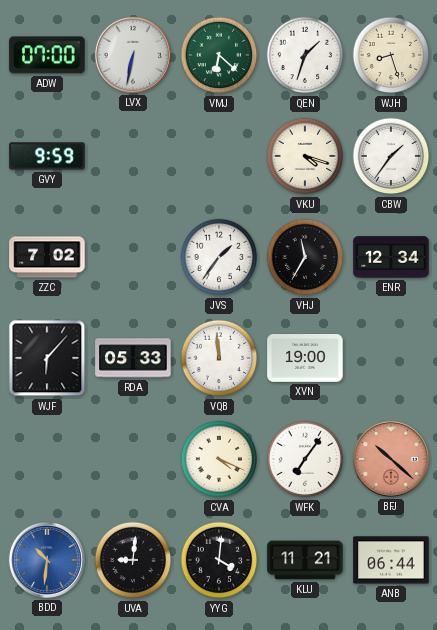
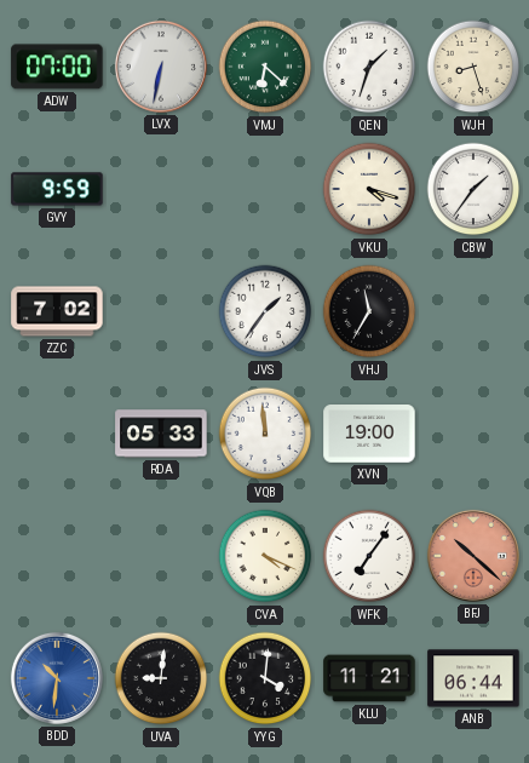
ENR: 12:34 -> none (391, 257)
WJF: 6:07 -> none (47, 358)
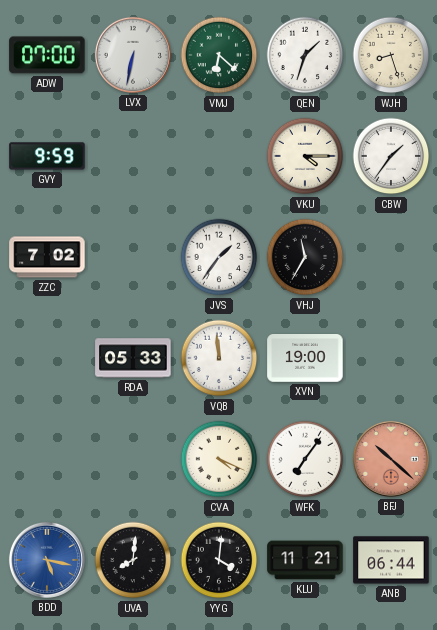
VKU: 4:18 -> 4:15 (305, 156)
BDD: 10:31 -> 5:17 (47, 560)
UVA: 9:01 -> 8:01 (133, 560)
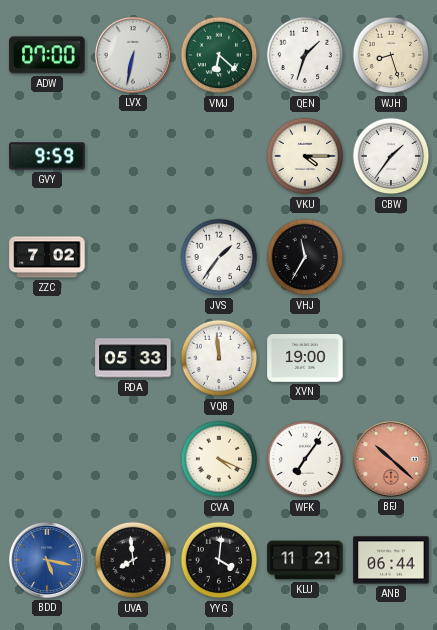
UVA: 8:01 -> 7:59 (133, 560)
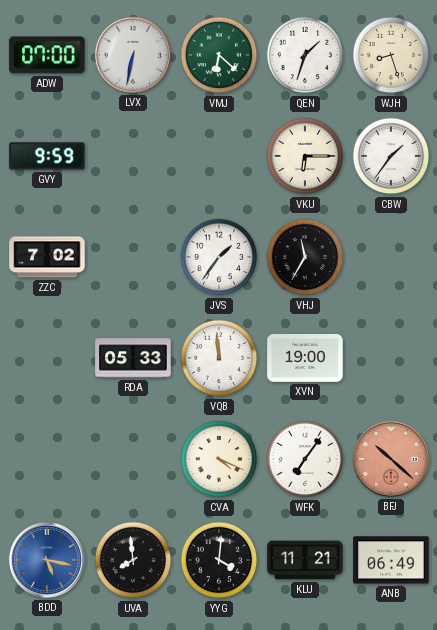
VKU: 4:15 -> 6:15 (305, 156)
ANB: 06:44 -> 06:49 (391, 560)
